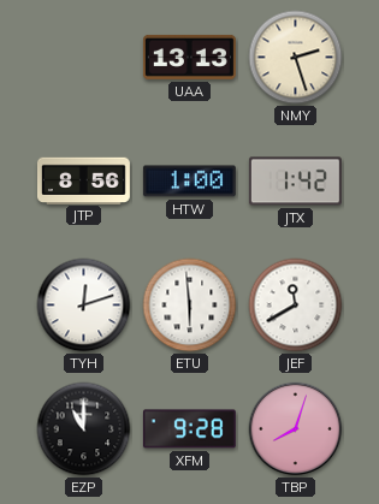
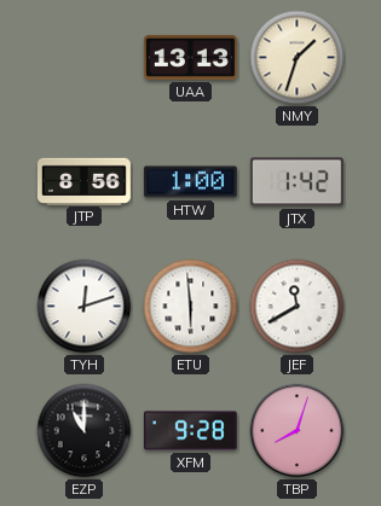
NMY: 2:27 -> 1:33 (298, 58)
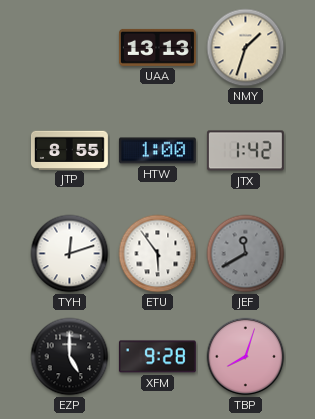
JTP: 8:56 -> 8:55 (69, 150)
ETU: 5:59 -> 5:54 (158, 254)
JEF dial: white -> grey (246, 254)
EZP: 11:00 -> 5:00 (70, 357)
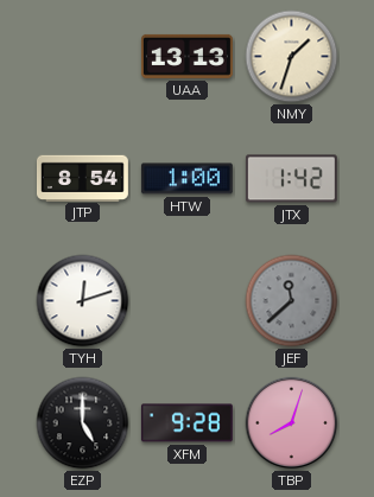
JTP: 8:55 -> 8:54 (82, 178)
ETU: 5:54 -> none (158, 254)
JEF: 11:40 -> 11:38 (292, 301)
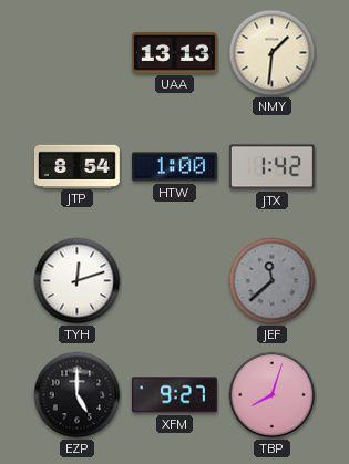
NMY: 1:33 -> 1:31 (273, 53)
XFM: 9:28 -> 9:27 (174, 395)
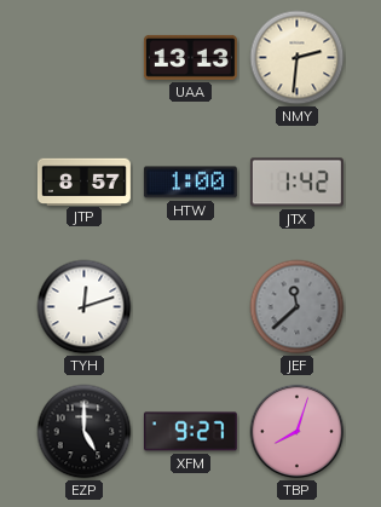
NMY: 1:31 -> 2:31 (298, 58)
JTP: 8:54 -> 8:57 (83, 182)
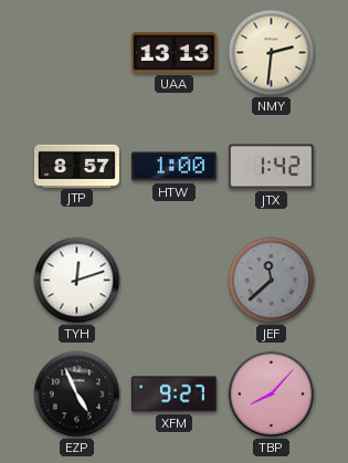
EZP: 5:00 -> 4:56 (77, 394)
TBP: 8:03 -> 8:07 (272, 394)
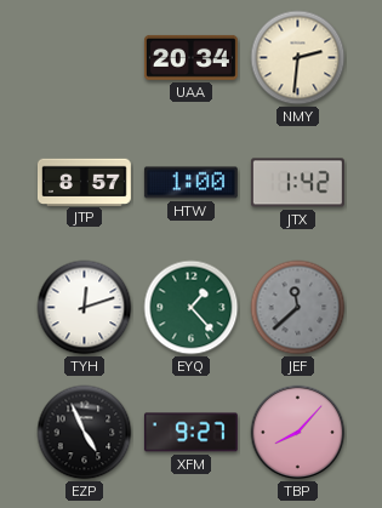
UAA: 13:13 -> 20:34 (190, 57)
EYQ: none -> 1:23 (192, 308)
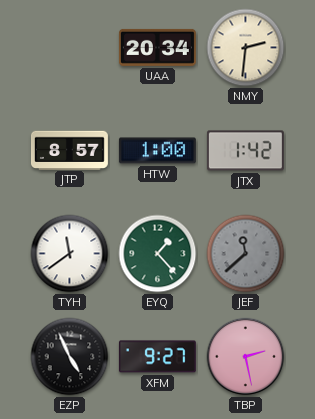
TYH: 12:12 -> 11:39 (70, 254)
TBP: 8:07 -> 2:28 (246, 357)
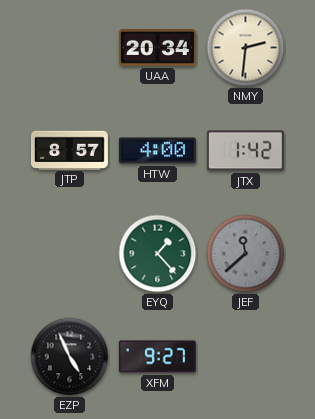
HTW: 1:00 -> 4:00 (157, 151)
TYH: 11:39 -> none (70, 254)
TBP: 2:28 -> none (246, 357)
